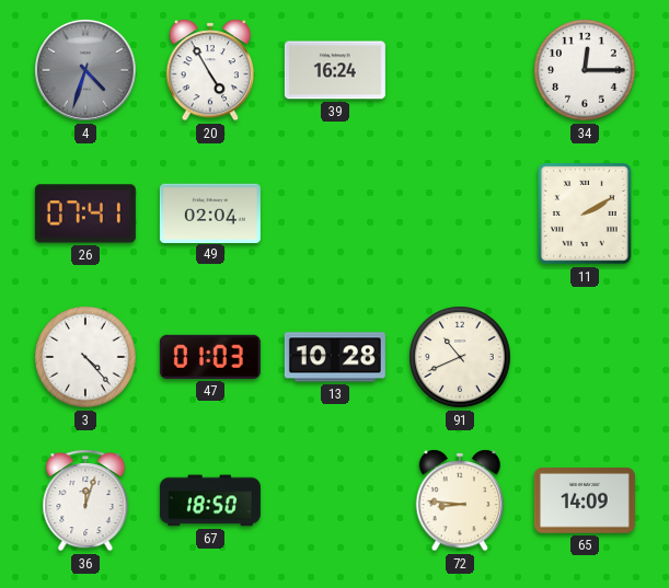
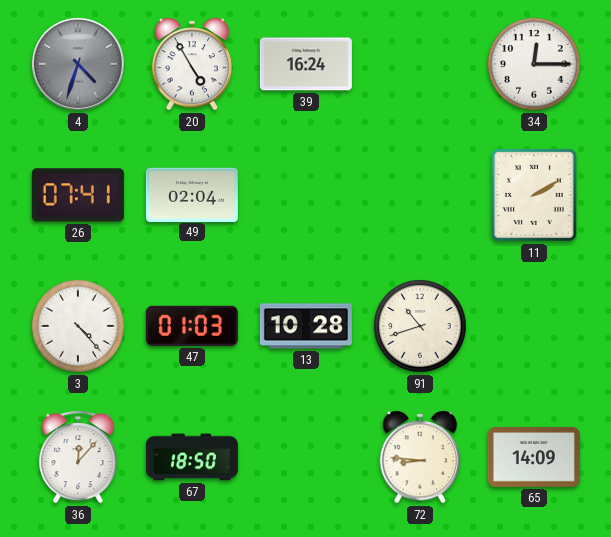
91: 10:41 -> 10:42 (420, 326)
36: 12:03 -> 12:07 (78, 457)
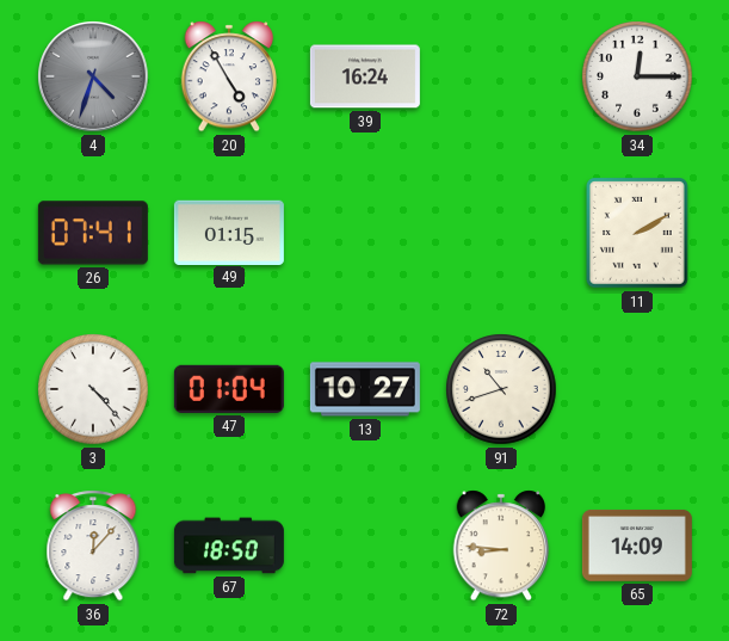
49: 02:04 -> 01:15 (229, 232)
47: 01:03 -> 01:04 (229, 389)
13: 10:28 -> 10:27 (365, 389)
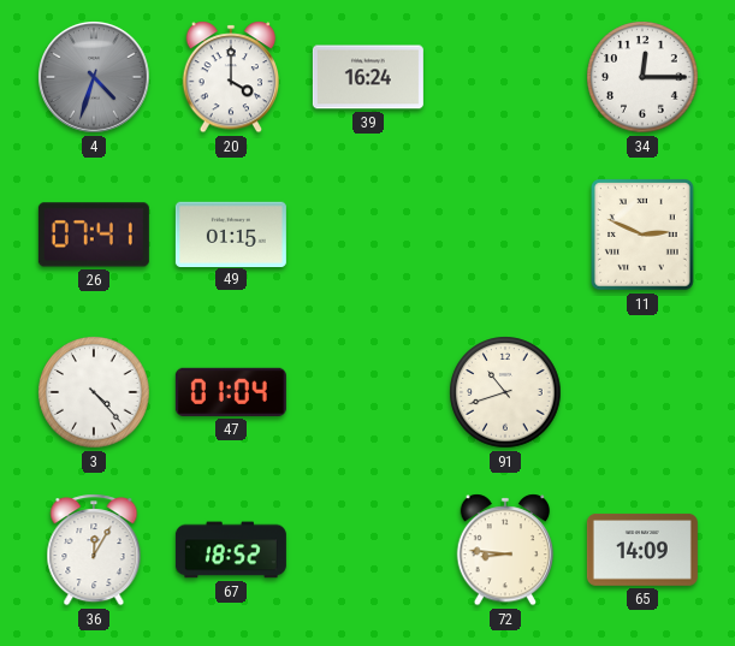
20: 4:55 -> 4:00 (231, 77)
11: 2:10 -> 2:49 (644, 236)
13: 10:27 -> none (365, 389)
36: 12:07 -> 12:05 (94, 550)
67: 18:50 -> 18:52 (231, 550)
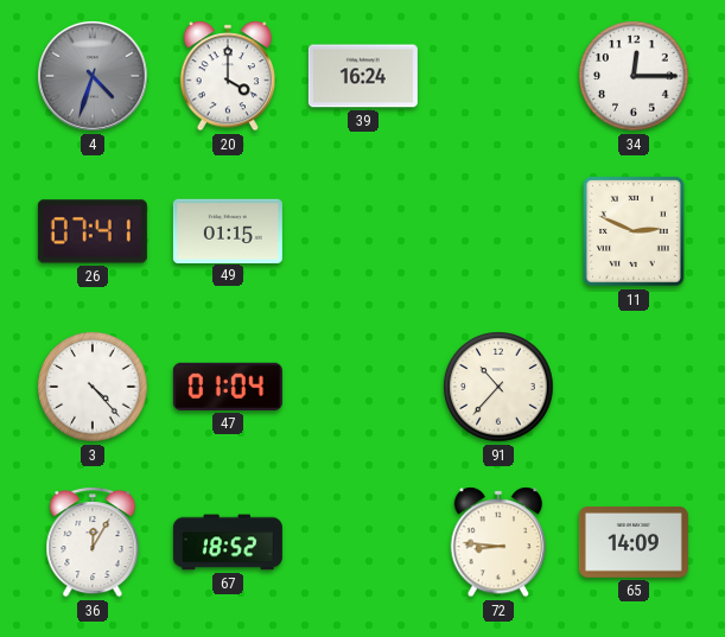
91: 10:42 -> 10:37 (498, 387)
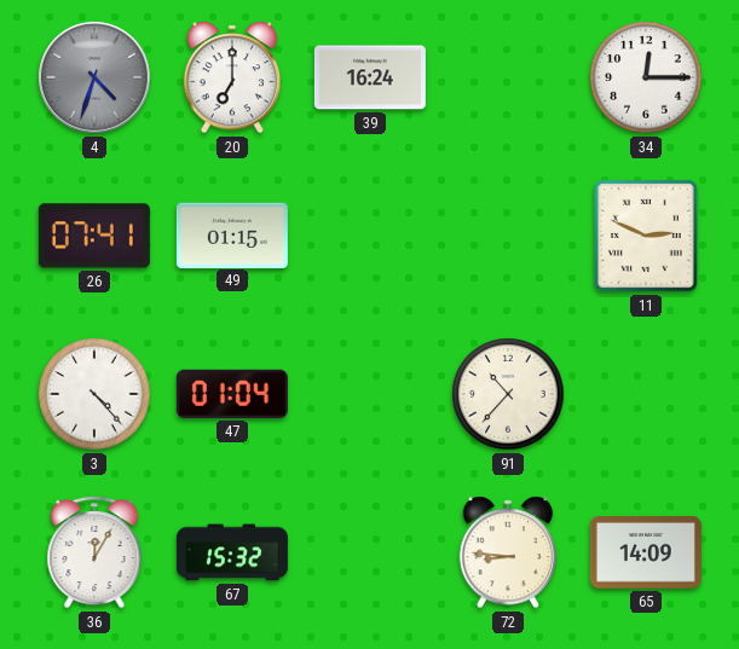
20: 4:00 -> 7:00 (232, 77)
67: 18:52 -> 15:32 (232, 552)
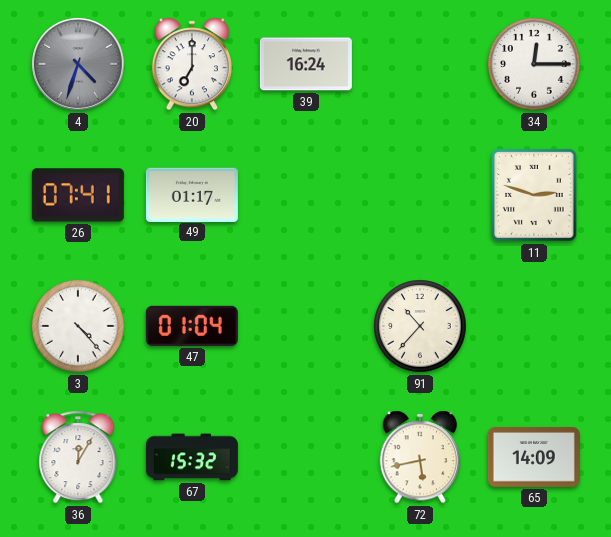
49: 01:15 -> 01:17 (192, 194)
11: 2:49 -> 2:48 (535, 196)
72: 8:46 -> 5:43 (420, 457)
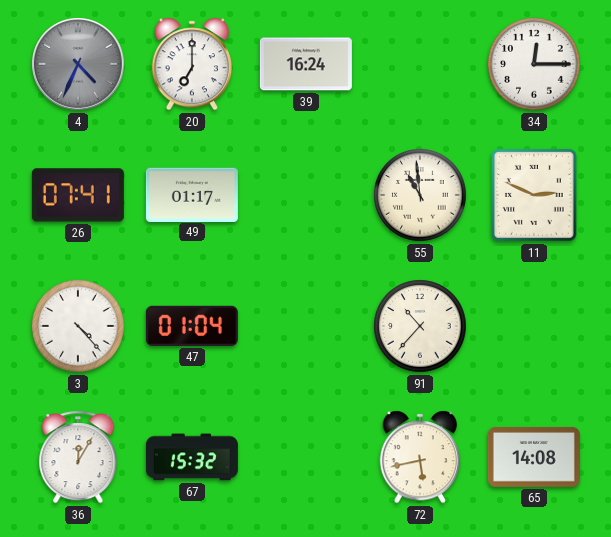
4: 4:33 -> 4:34 (78, 64)
55: none -> 10:59 (420, 195)
11: 2:48 -> 2:49 (535, 196)
65: 14:09 -> 14:08 (534, 457)
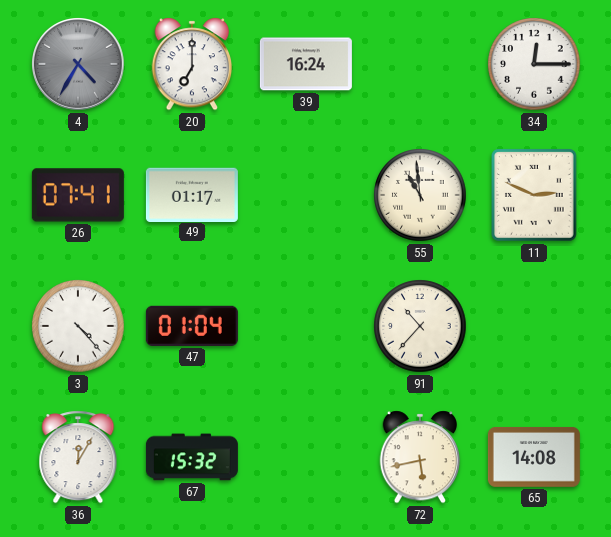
4: 4:34 -> 4:35 (78, 64)
